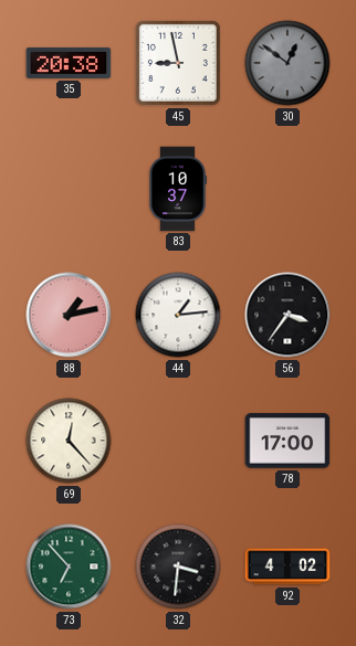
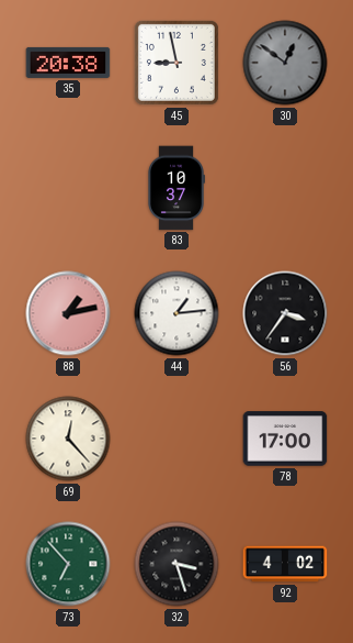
32: 3:31 -> 3:27 (176, 564)
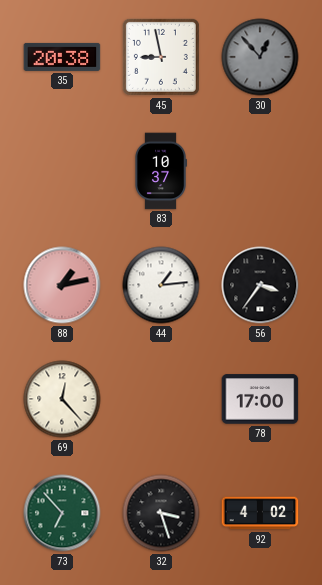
30: 12:51 -> 12:53 (260, 57)
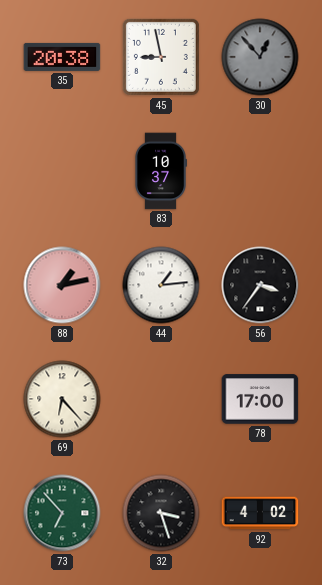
69: 12:23 -> 6:23 (62, 399)
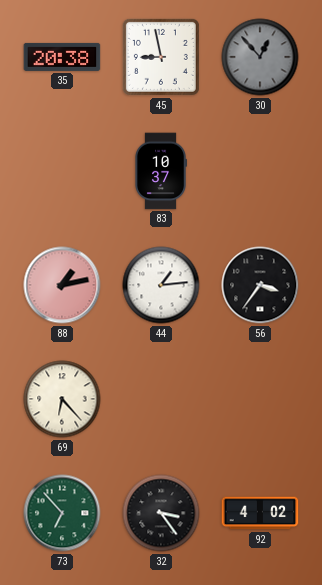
78: 17:00 -> none (260, 399)
32: 3:27 -> 3:24 (161, 513)
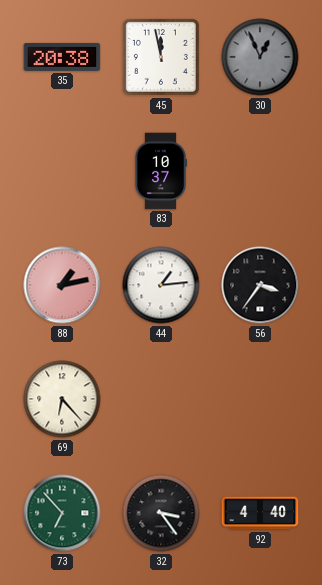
45: 8:58 -> 11:58 (161, 57)
30: 12:53 -> 12:56 (260, 57)
92: 4:02 -> 4:40 (260, 513)
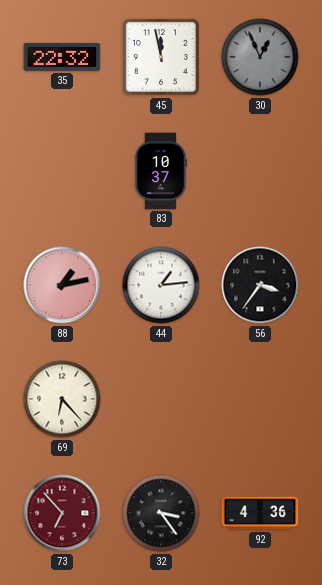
35: 20:38 -> 22:32 (62, 57)
73 dial: green -> burgundy (62, 513)
92: 4:40 -> 4:36 (260, 513)
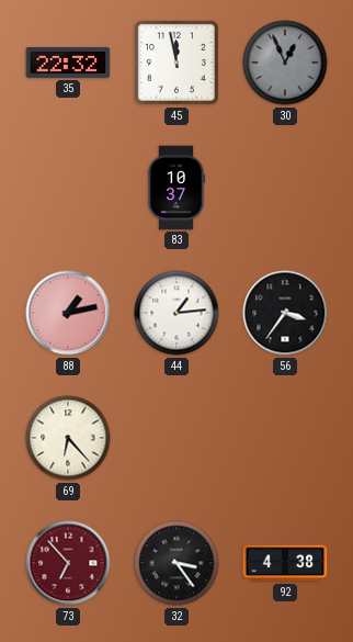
92: 4:36 -> 4:38 (285, 563)
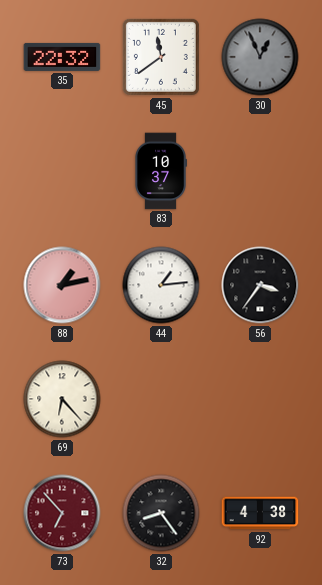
45: 11:58 -> 11:39 (161, 57)
32: 3:24 -> 8:24 (161, 513)
